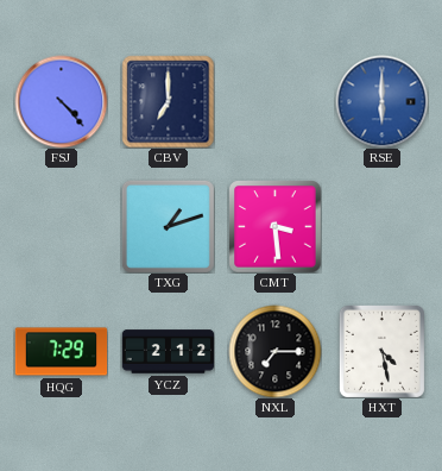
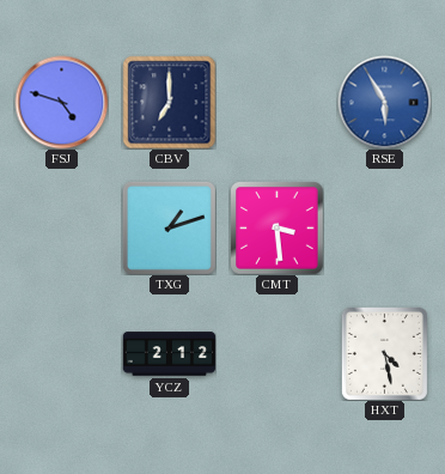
FSJ: 4:23 -> 4:48 (61, 102)
RSE: 6:00 -> 5:55 (384, 102)
HQG: 7:29 -> none (61, 352)
NXL: 7:15 -> none (274, 351)
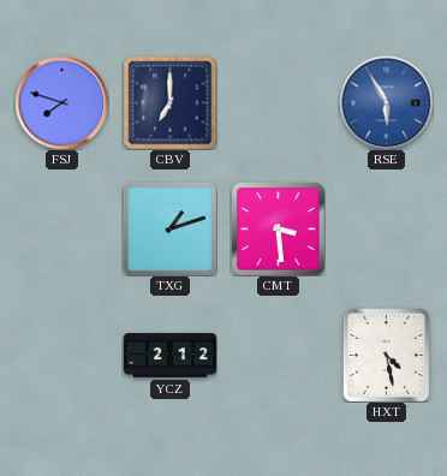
FSJ: 4:48 -> 7:48 (61, 102)
